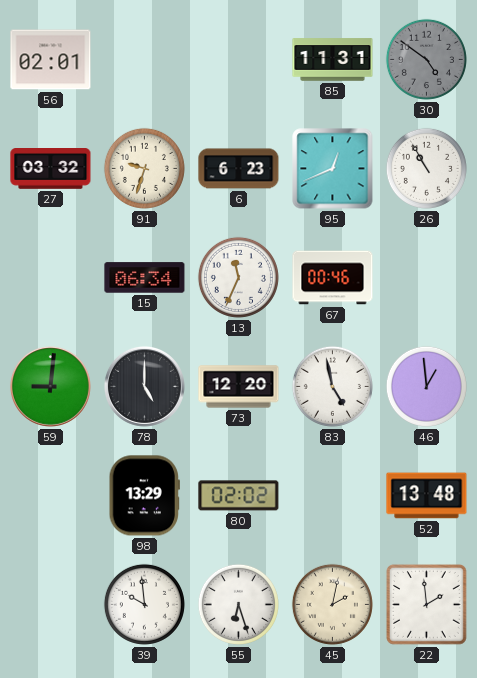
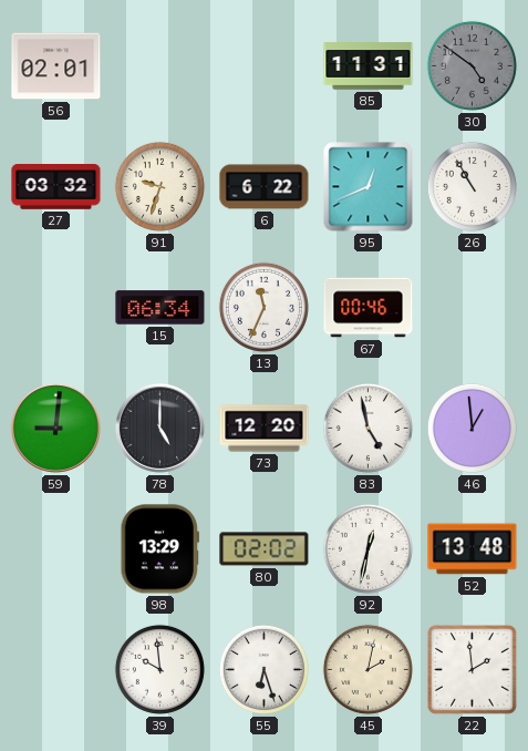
6: 6:23 -> 6:22 (265, 187)
92: none -> 12:32 (367, 548)
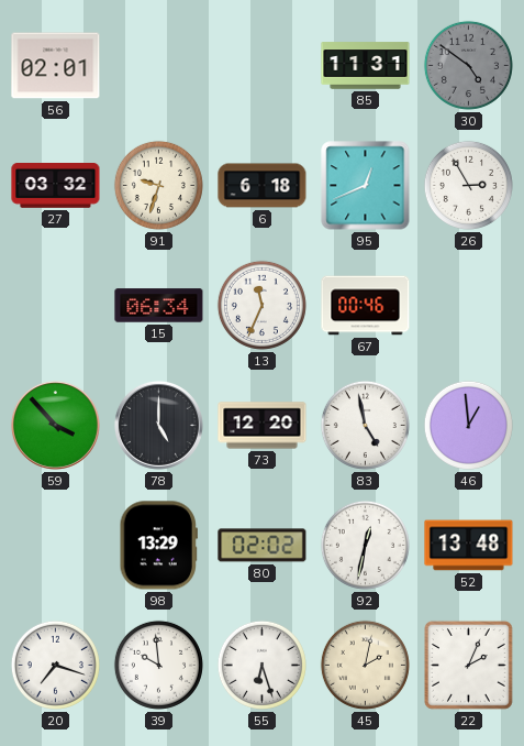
6: 6:22 -> 6:18 (263, 186)
26: 10:55 -> 2:55 (468, 185)
59: 9:01 -> 3:53 (55, 425)
20: none -> 7:18 (55, 665)
22: 1:59 -> 2:04 (468, 665)
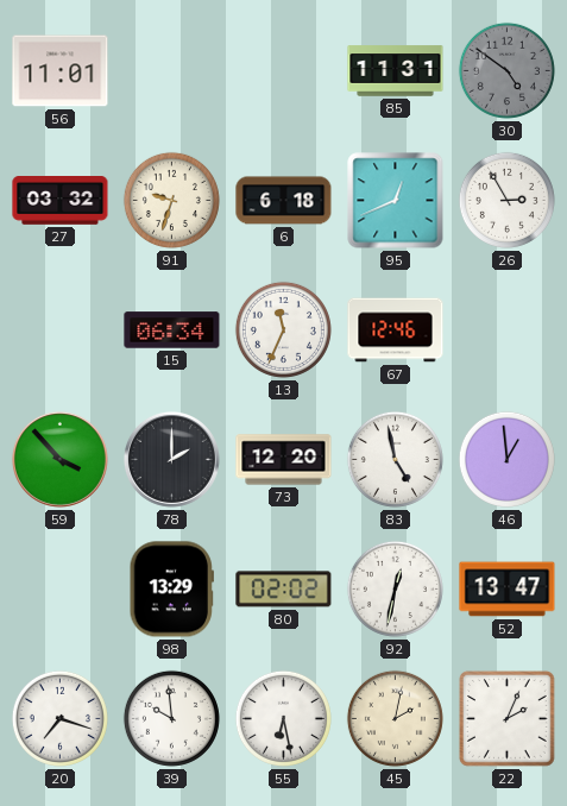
56: 02:01 -> 11:01 (61, 71)
67: 00:46 -> 12:46 (396, 330)
78: 5:00 -> 2:00 (171, 459)
52: 13:48 -> 13:47 (508, 590)
55: 6:27 -> 6:28 (283, 718)
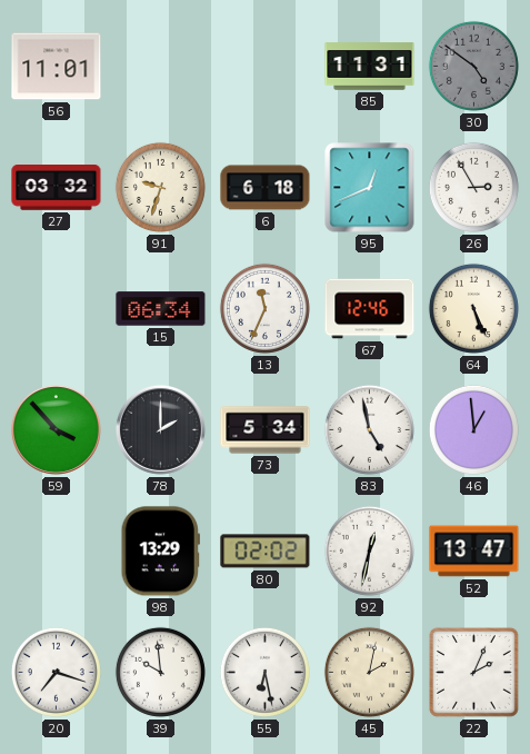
64: none -> 5:26 (473, 308)
73: 12:20 -> 5:34 (266, 430)
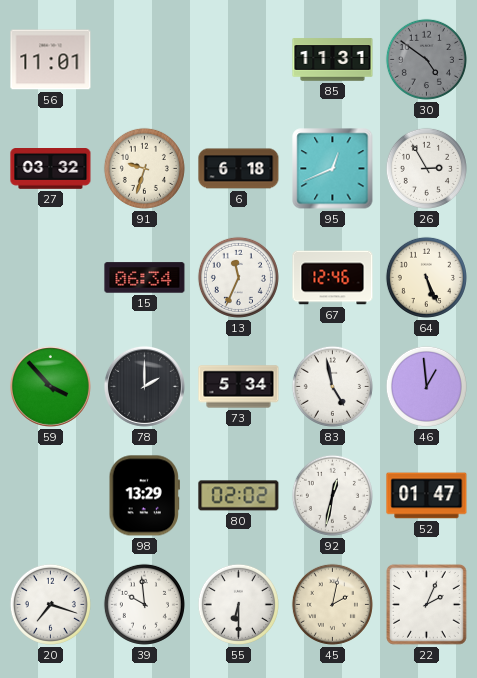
52: 13:47 -> 01:47 (427, 496)
55: 6:28 -> 6:30 (238, 604)
